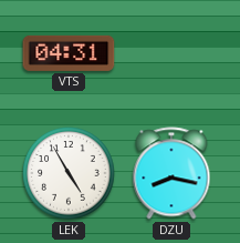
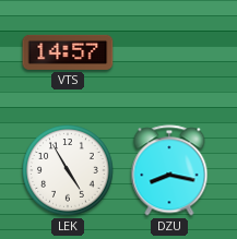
VTS: 04:31 -> 14:57 (68, 52)
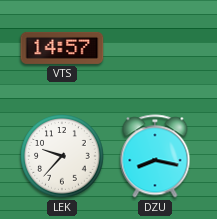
LEK: 4:55 -> 9:37 (62, 156)
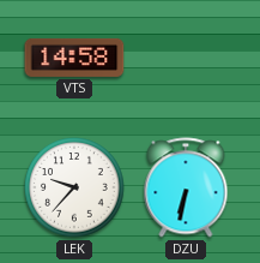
VTS: 14:57 -> 14:58 (74, 58)
DZU: 8:17 -> 6:32 (186, 187)
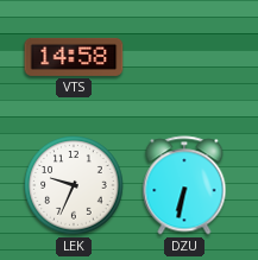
LEK: 9:37 -> 9:34 (74, 185)
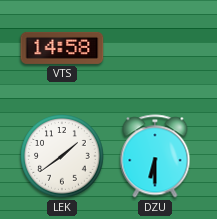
LEK: 9:34 -> 1:39 (62, 156)
DZU: 6:32 -> 6:30 (155, 156)
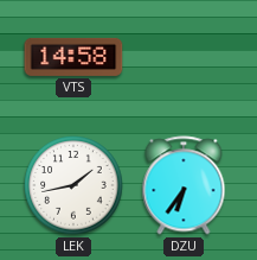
LEK: 1:39 -> 1:43 (73, 185)
DZU: 6:30 -> 6:36 (184, 185)
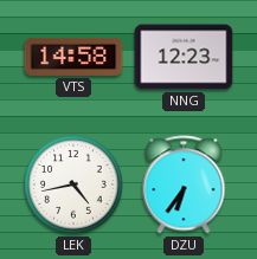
NNG: none -> 12:23 (184, 57)
LEK: 1:43 -> 4:43 (73, 184)
